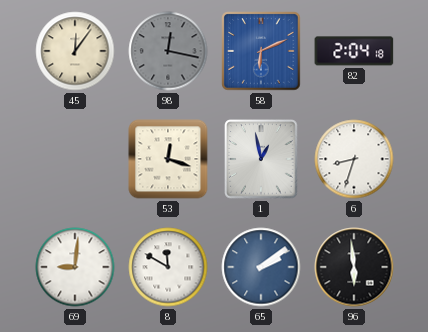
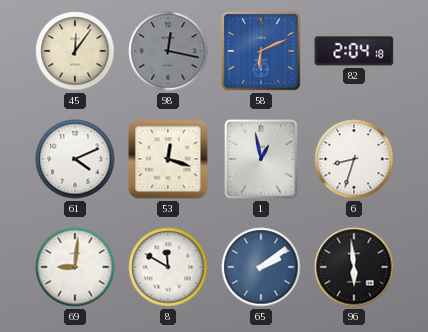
61: none -> 4:11 (75, 159)
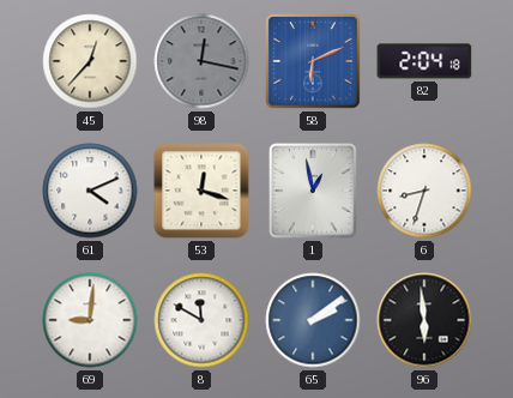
45: 12:06 -> 12:37 (90, 61)
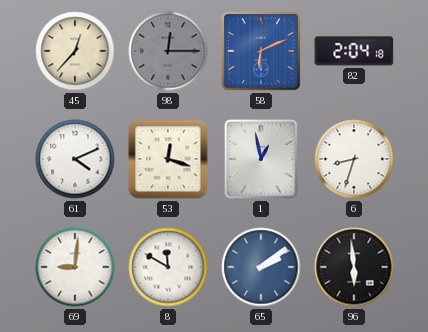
98: 12:17 -> 12:15 (168, 51)
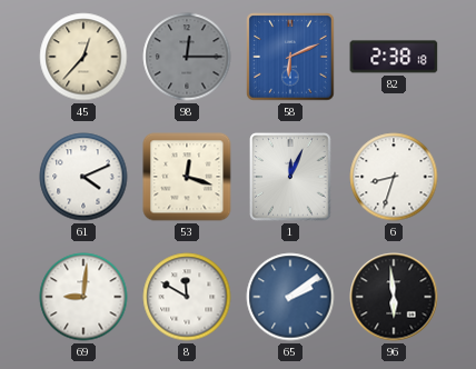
82: 2:04 -> 2:38 (394, 57)
1: 12:58 -> 12:04 (290, 177)
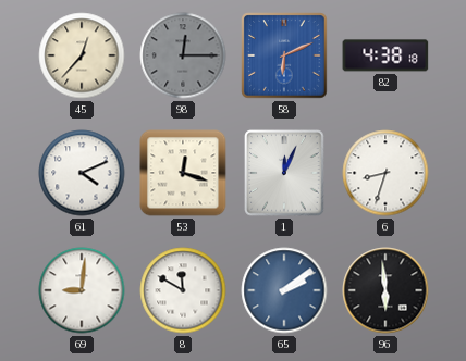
82: 2:38 -> 4:38 (385, 55)
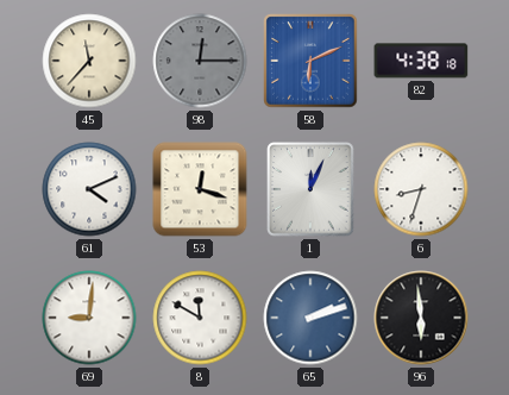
45: 12:37 -> 11:37 (89, 61)
65: 2:09 -> 2:12 (310, 318)
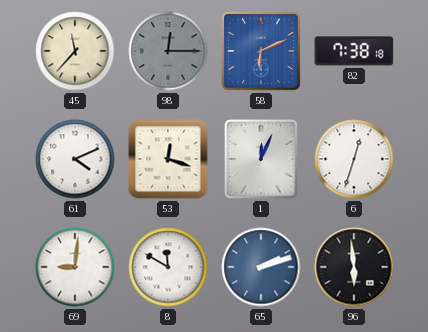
82: 4:38 -> 7:38 (354, 51)
6: 8:33 -> 12:33 (354, 159)
